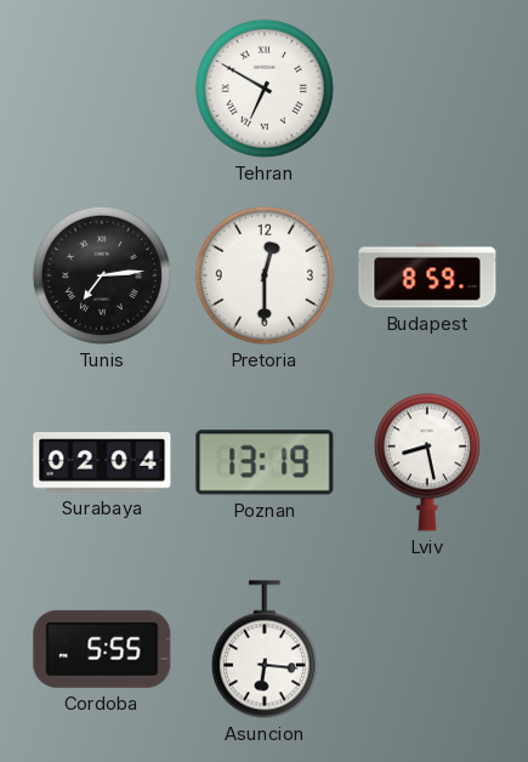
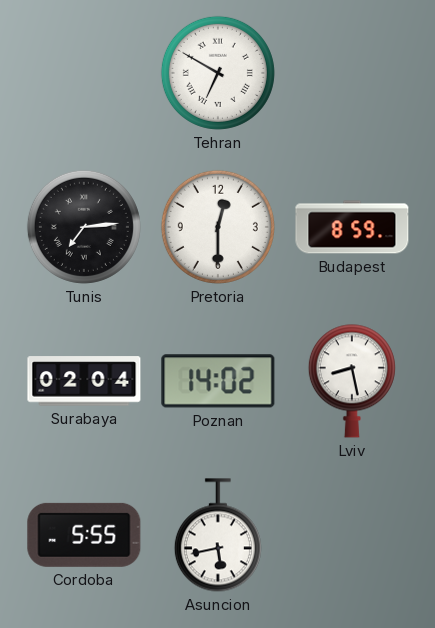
Poznan: 13:19 -> 14:02 (218, 381)
Asuncion: 6:16 -> 5:43 (218, 535)
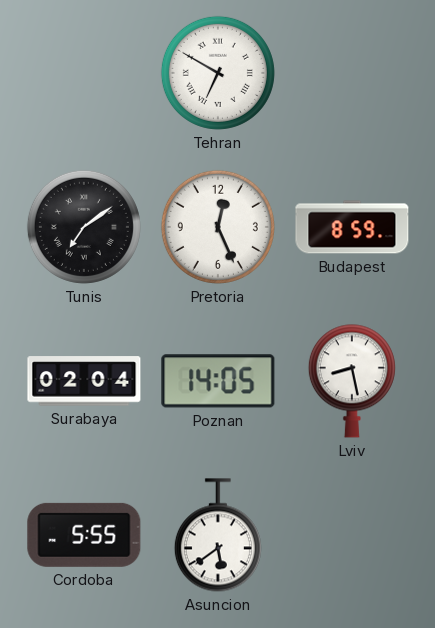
Tunis: 7:14 -> 7:09 (84, 227)
Pretoria: 12:30 -> 12:26 (218, 227)
Poznan: 14:02 -> 14:05 (218, 381)
Asuncion: 5:43 -> 5:39 (218, 535)
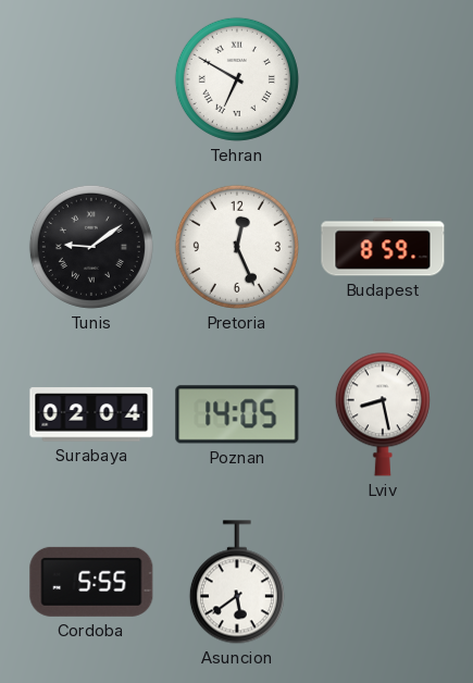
Tunis: 7:09 -> 9:09 (91, 247)
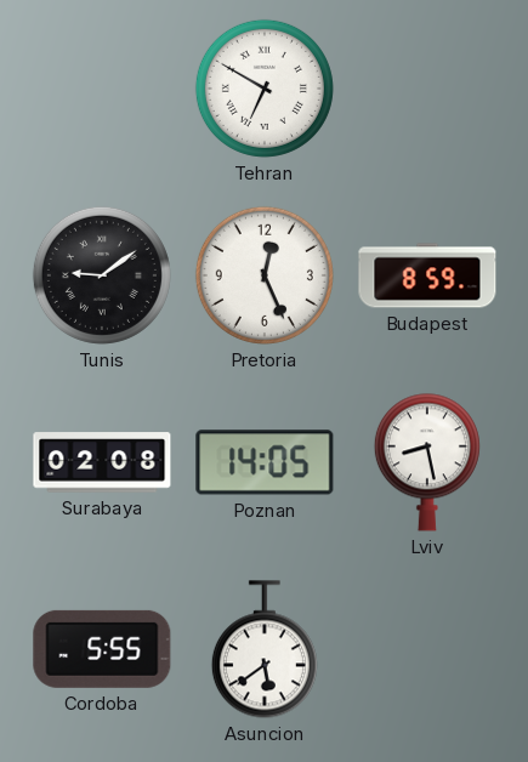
Surabaya: 02:04 -> 02:08 (102, 462)
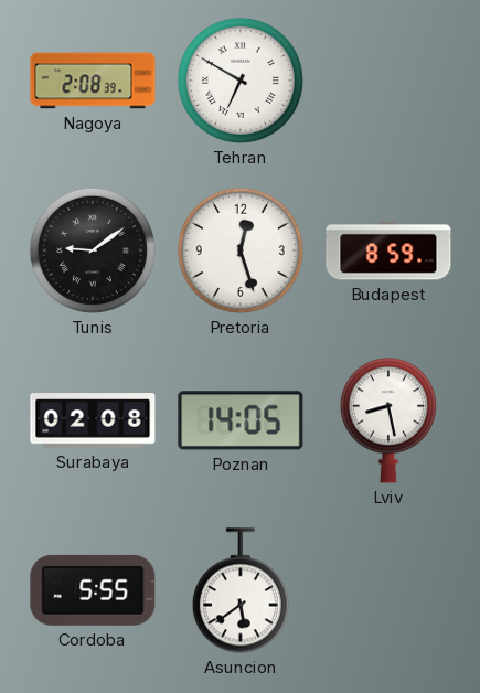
Nagoya: none -> 2:08 (93, 81)
Pretoria: 12:26 -> 12:27 (241, 250)
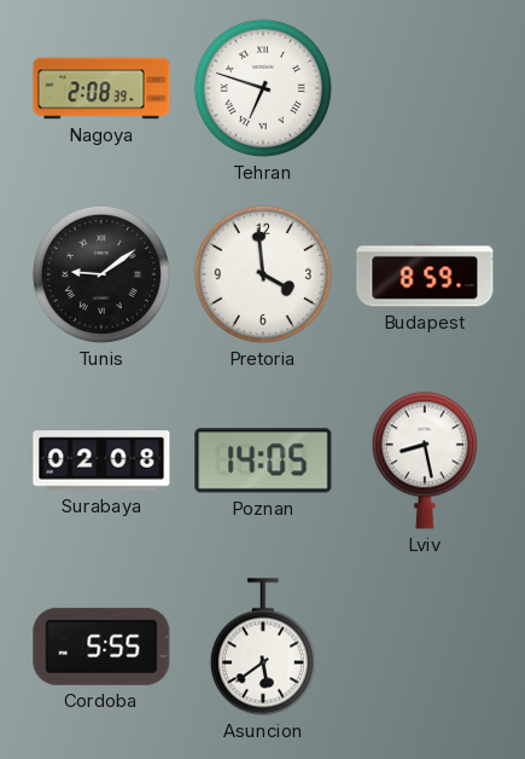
Tehran: 6:50 -> 6:48 (263, 88)
Pretoria: 12:27 -> 3:59 (263, 274)
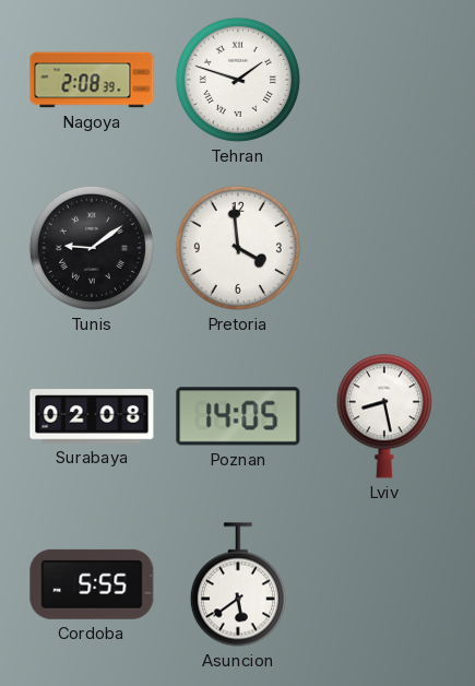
Tehran: 6:48 -> 1:48 (238, 80)
Budapest: 8:59 -> none (425, 274)
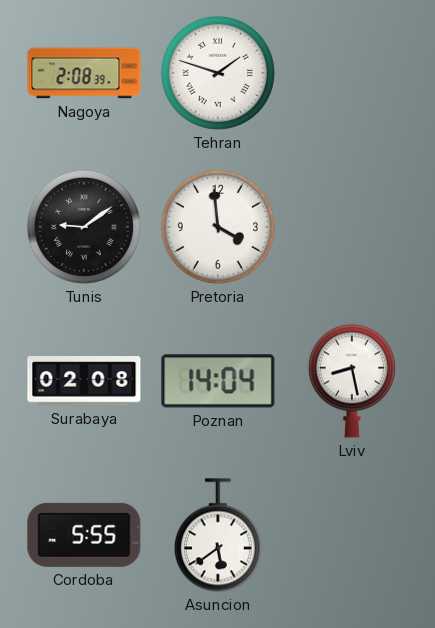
Poznan: 14:05 -> 14:04 (218, 381)
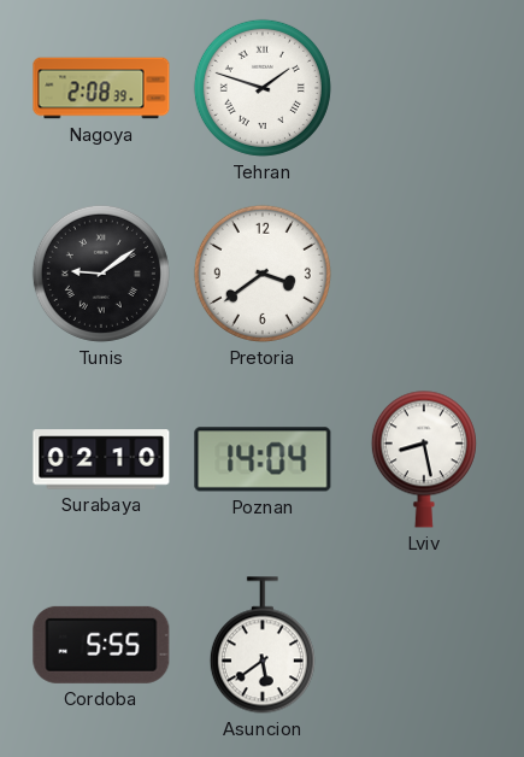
Pretoria: 3:59 -> 3:39 (263, 274)
Surabaya: 02:08 -> 02:10 (101, 459)
